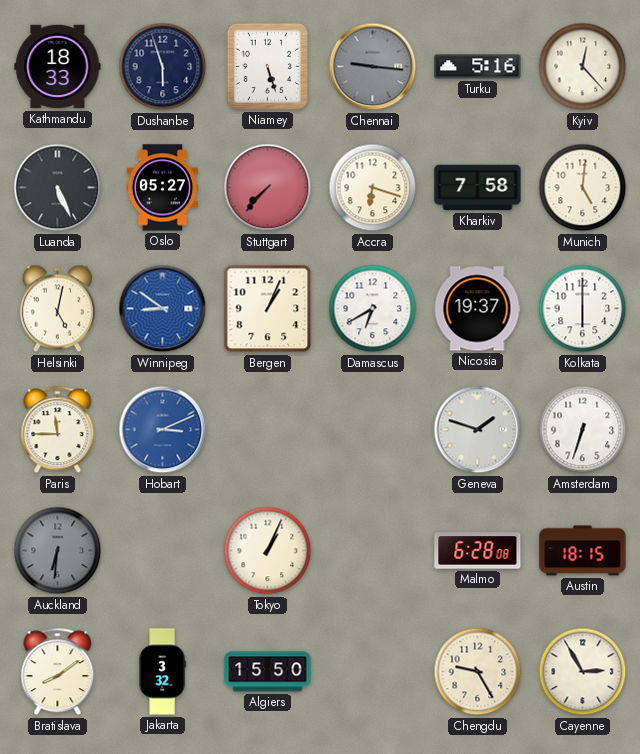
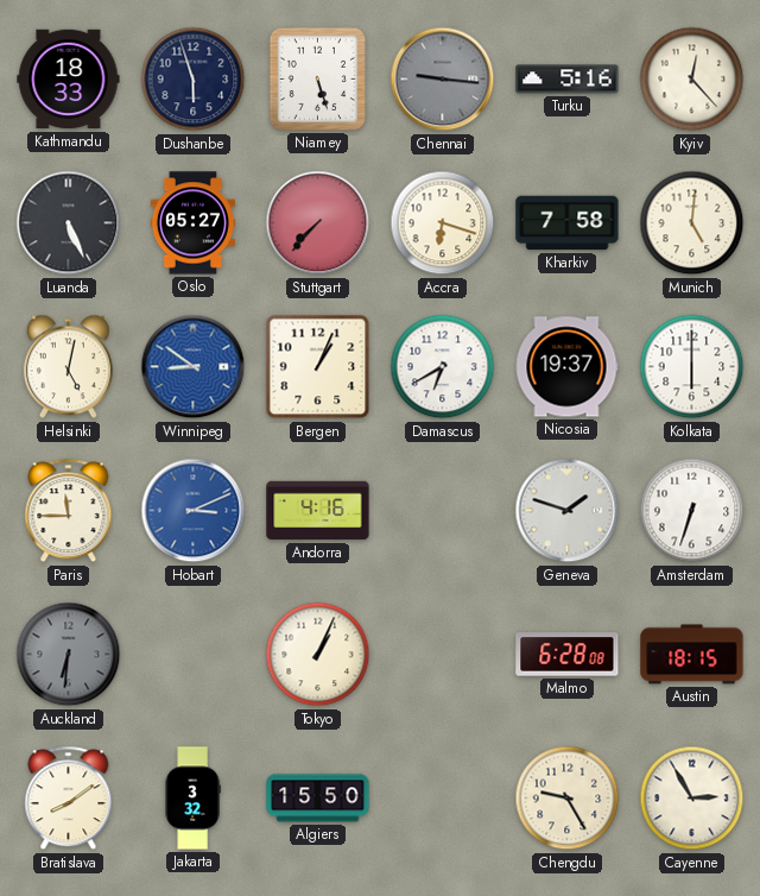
Andorra: none -> 4:16 (318, 511)
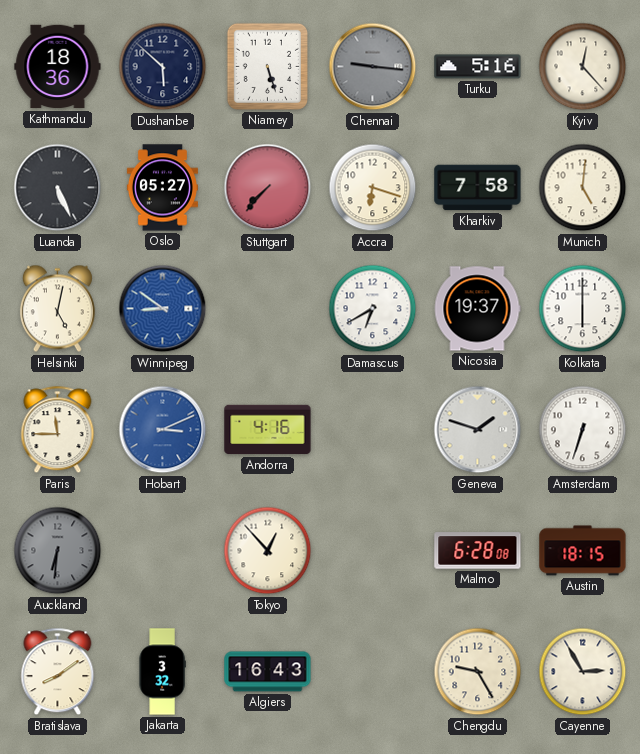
Kathmandu: 18:33 -> 18:36 (58, 67)
Dushanbe: 5:57 -> 5:52 (163, 67)
Bergen: 1:04 -> none (318, 367)
Tokyo: 1:04 -> 12:53 (268, 551)
Algiers: 15:50 -> 16:43 (268, 672)
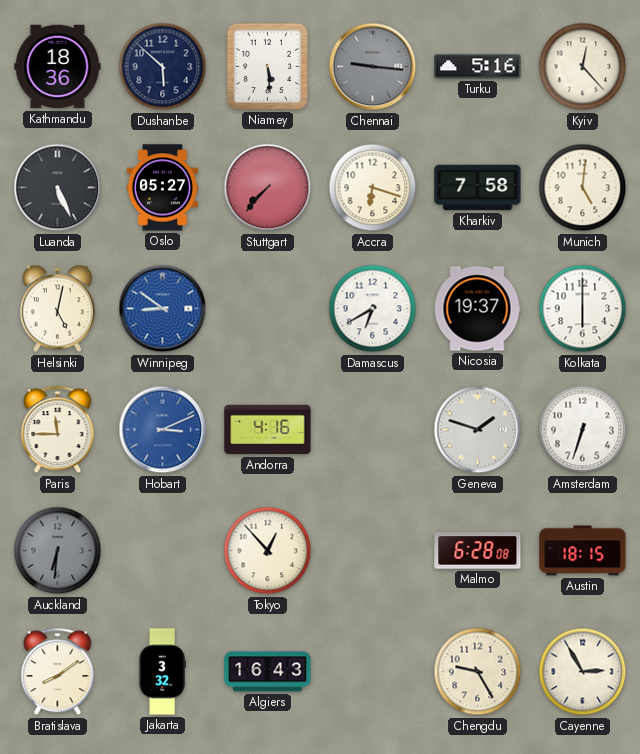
Niamey: 5:27 -> 5:29 (267, 66)
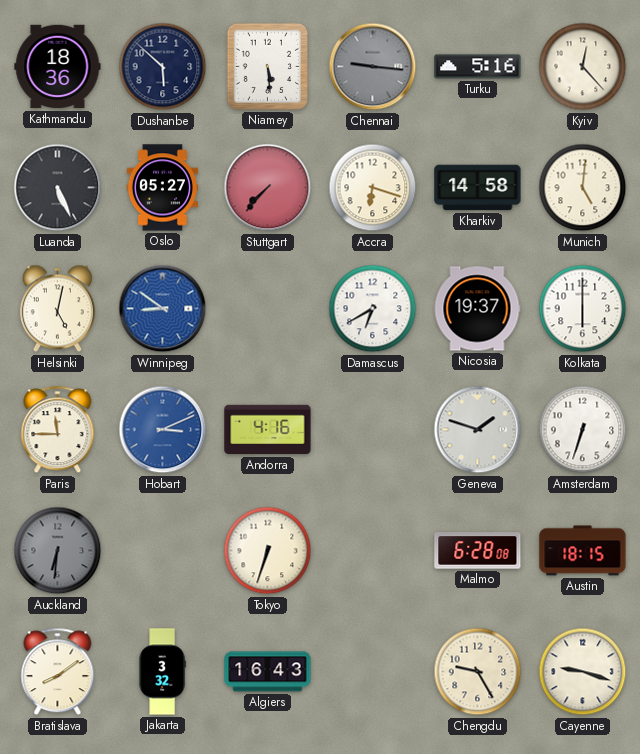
Kharkiv: 7:58 -> 14:58 (478, 188)
Tokyo: 12:53 -> 6:33 (268, 551)
Cayenne: 2:55 -> 9:18 (583, 672)
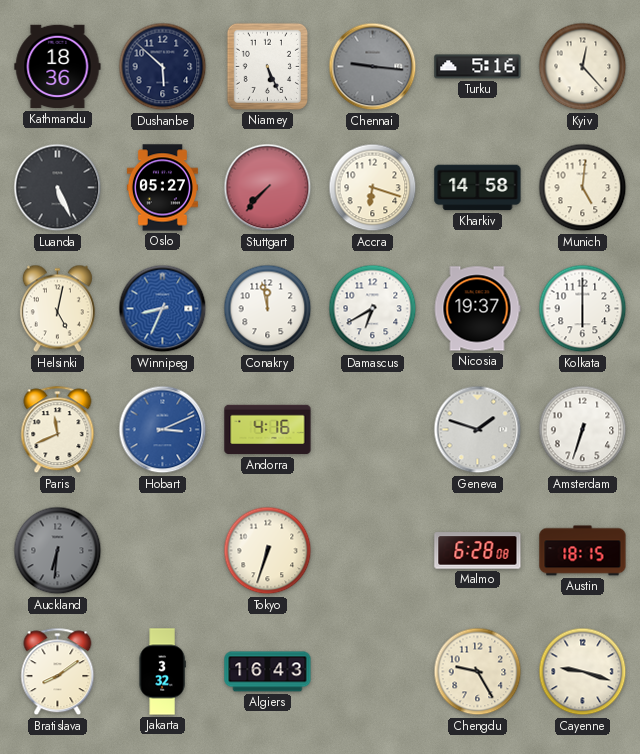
Niamey: 5:29 -> 5:26 (267, 66)
Winnipeg: 8:51 -> 8:34 (163, 309)
Conakry: none -> 11:58 (268, 309)
Paris: 11:45 -> 11:41 (58, 430)
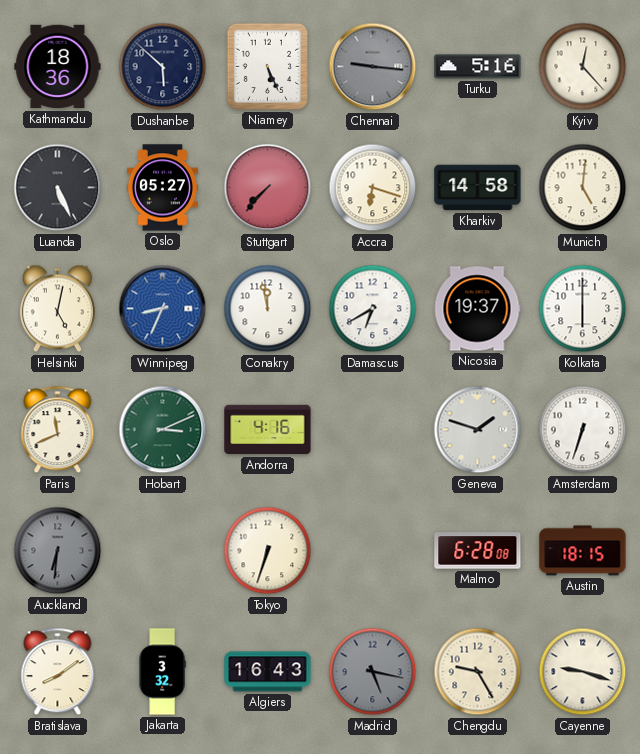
Hobart dial: blue -> green (163, 430)
Madrid: none -> 5:17 (373, 672)
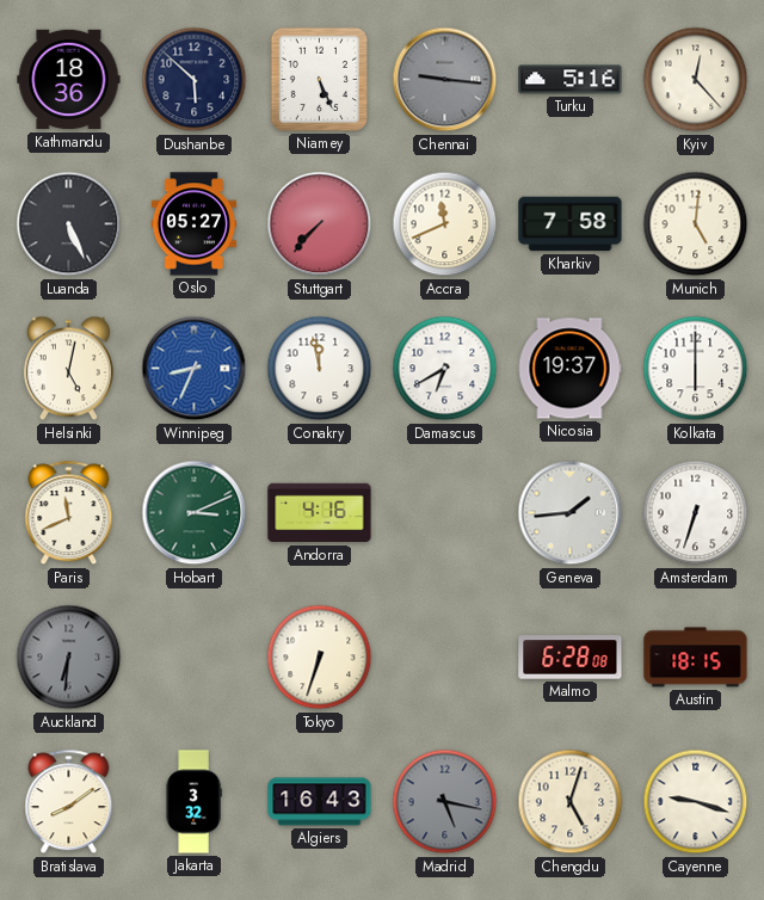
Accra: 6:18 -> 11:41 (445, 224)
Kharkiv: 14:58 -> 7:58 (571, 224)
Geneva: 1:48 -> 1:44 (571, 513)
Chengdu: 9:25 -> 5:03 (571, 802)
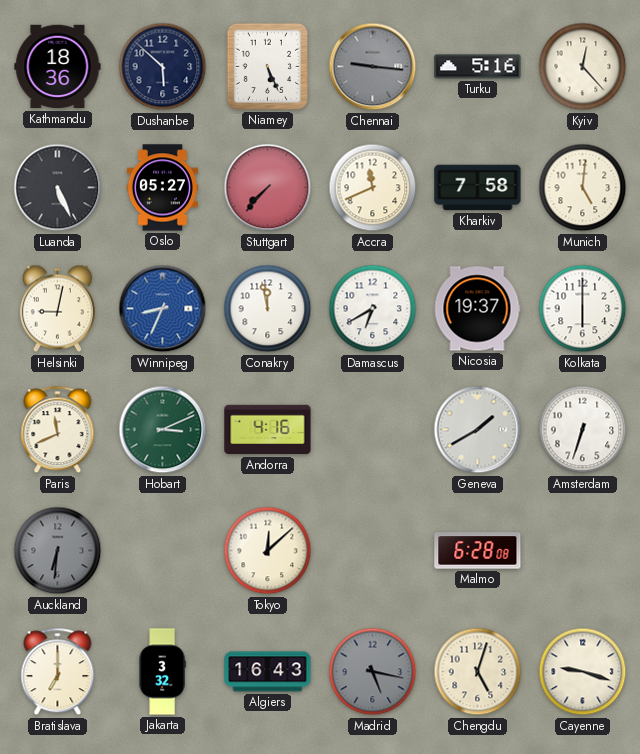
Helsinki: 5:02 -> 9:02 (57, 309)
Geneva: 1:44 -> 1:40 (478, 430)
Tokyo: 6:33 -> 12:08 (268, 551)
Austin: 18:15 -> none (696, 658)
Bratislava: 8:09 -> 7:00 (58, 672)
